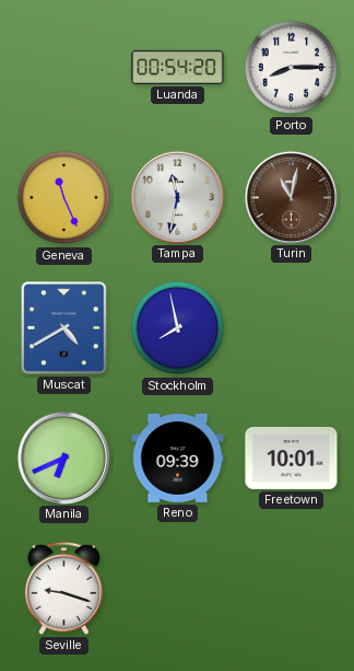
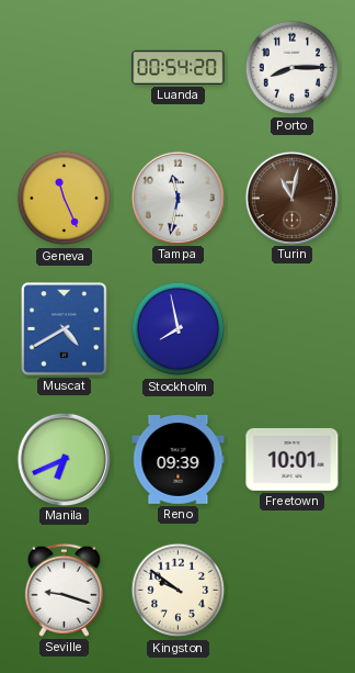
Kingston: none -> 9:51 (179, 591)
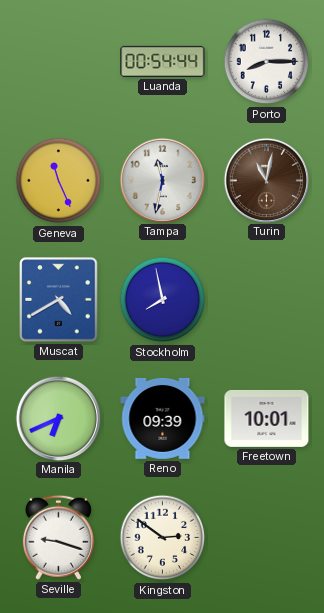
Luanda: 00:54:20 -> 00:54:44 (163, 61)
Kingston: 9:51 -> 2:51 (163, 538)
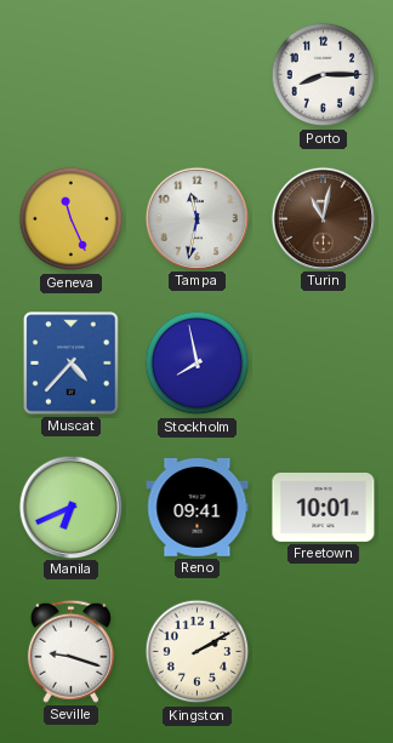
Luanda: 00:54 -> none (163, 61)
Muscat: 4:40 -> 4:37 (72, 364)
Reno: 09:39 -> 09:41 (198, 507)
Kingston: 2:51 -> 2:10 (198, 652)
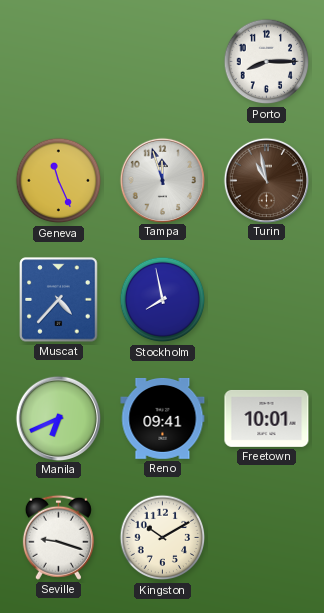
Tampa: 11:32 -> 11:57 (162, 180)
Turin: 11:02 -> 10:58 (266, 180)
Kingston: 2:10 -> 10:10 (163, 538)
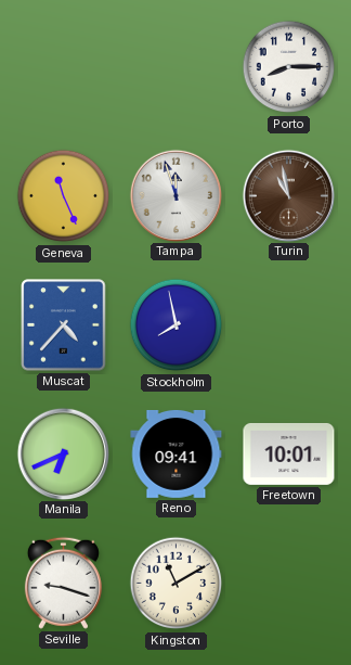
Kingston: 10:10 -> 11:10 (177, 584)
